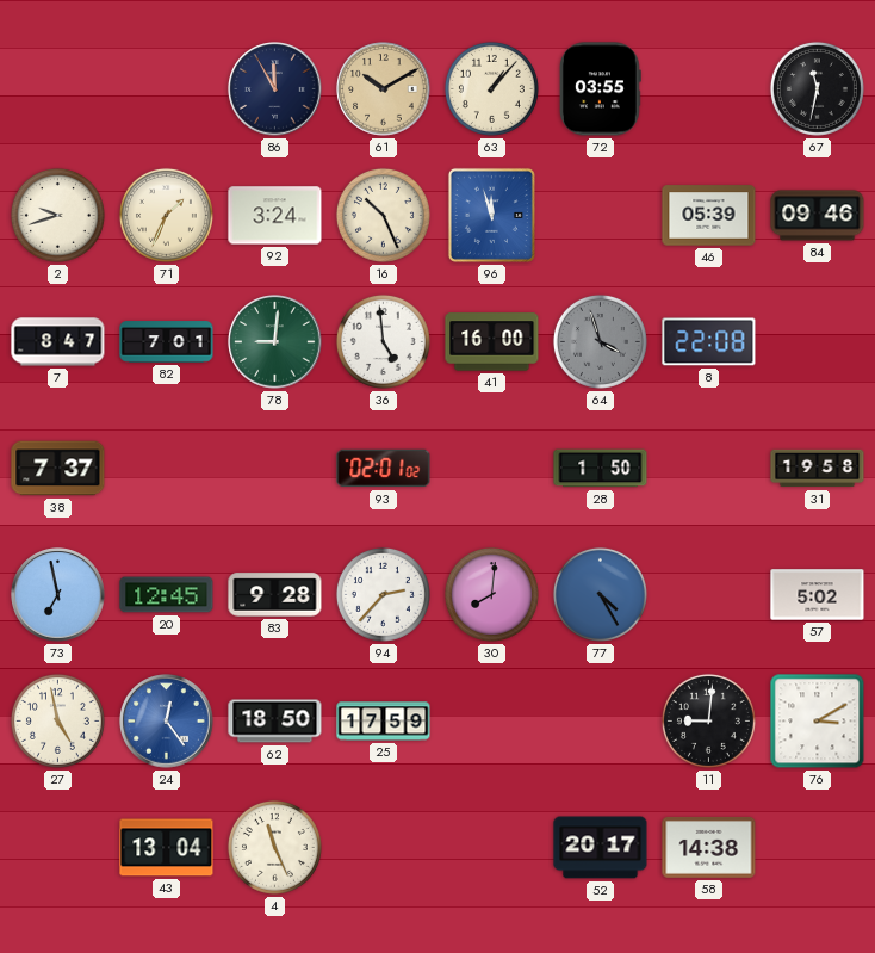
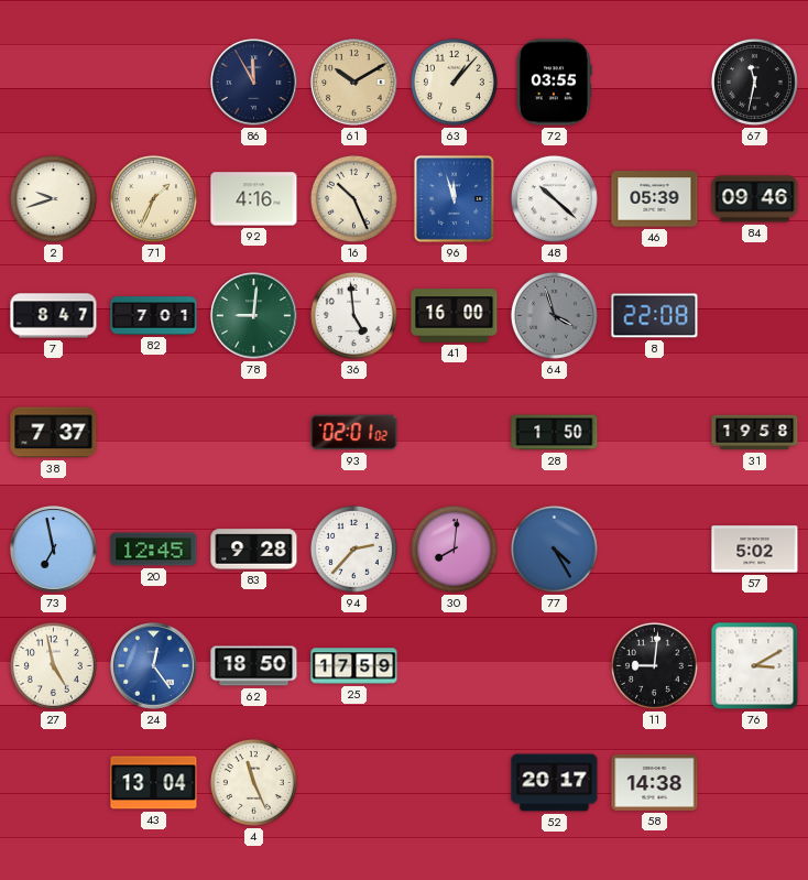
92: 3:24 -> 4:16 (254, 199)
48: none -> 10:22 (554, 198)
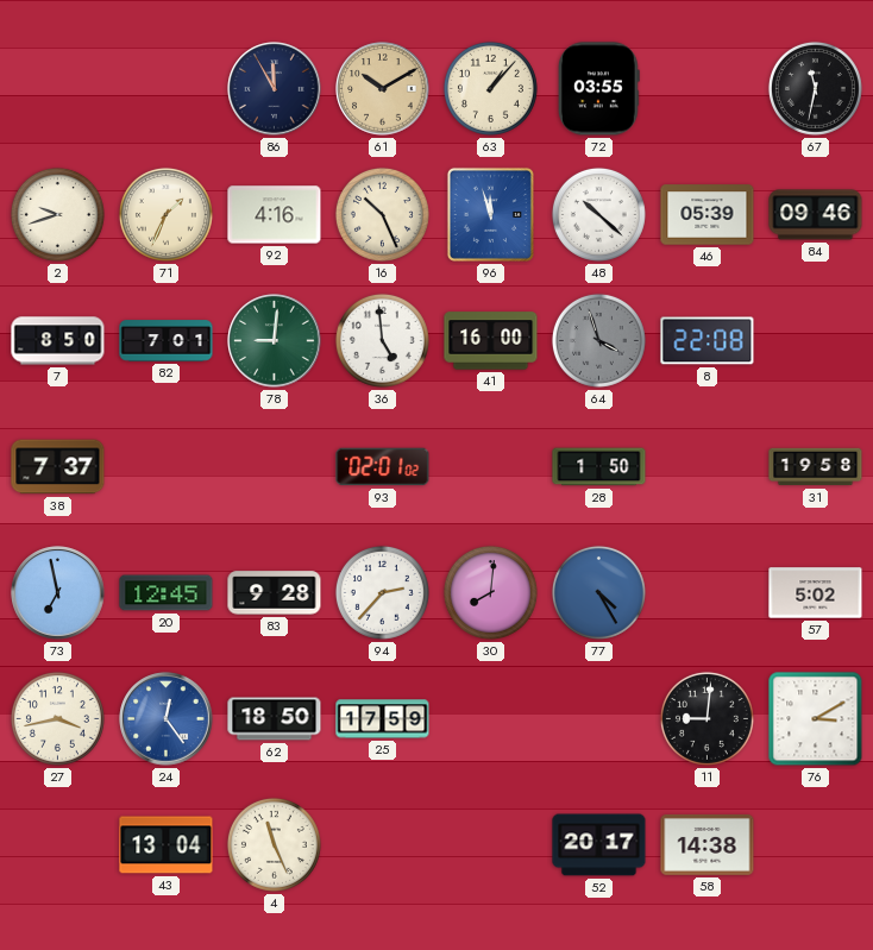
7: 8:47 -> 8:50 (58, 341)
27: 4:58 -> 3:43 (57, 718)
